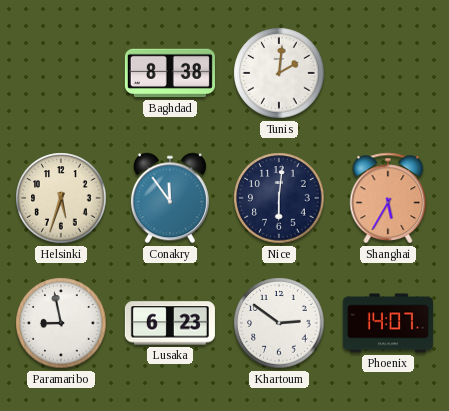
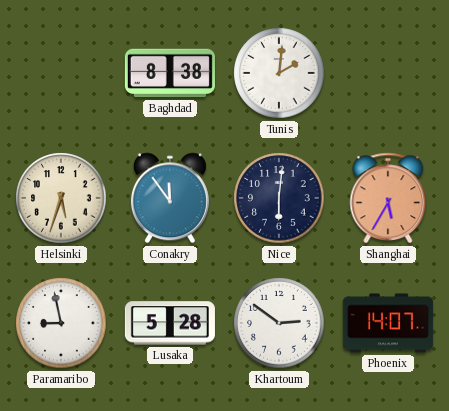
Lusaka: 6:23 -> 5:28 (170, 323)
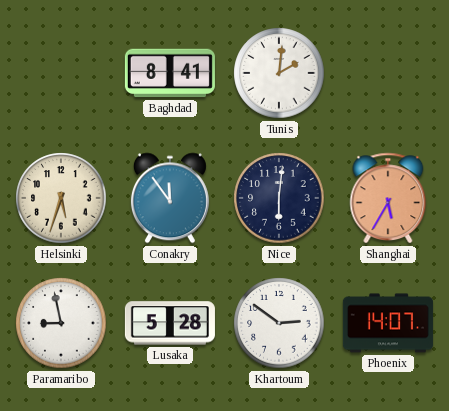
Baghdad: 8:38 -> 8:41 (170, 73)
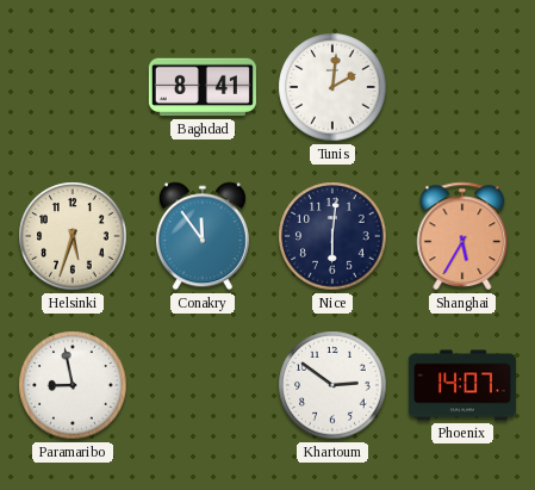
Lusaka: 5:28 -> none (170, 323)
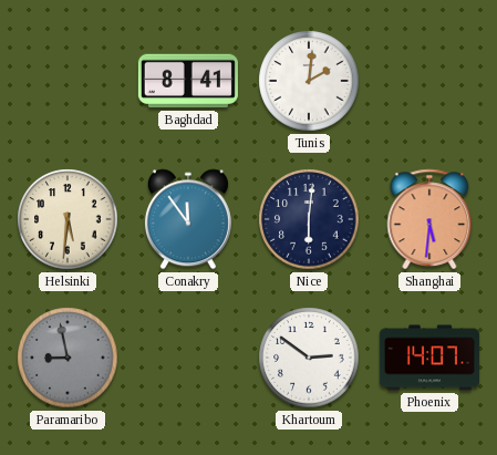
Helsinki: 5:33 -> 5:31 (68, 219)
Shanghai: 5:35 -> 5:31 (429, 219)
Paramaribo dial: white -> grey (68, 358)
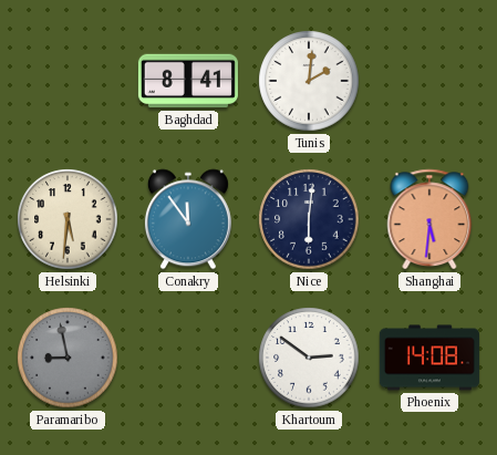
Phoenix: 14:07 -> 14:08 (429, 358)
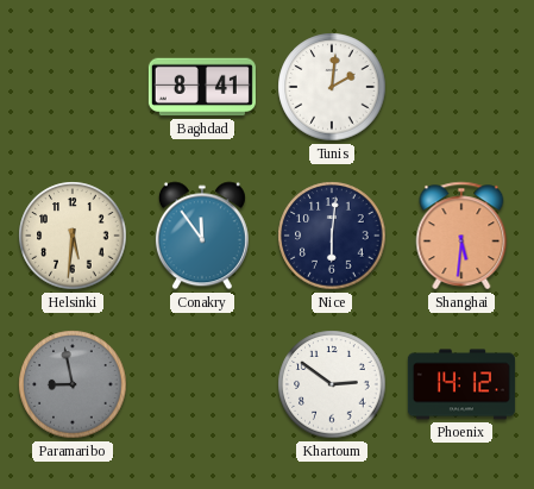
Phoenix: 14:08 -> 14:12 (461, 384)
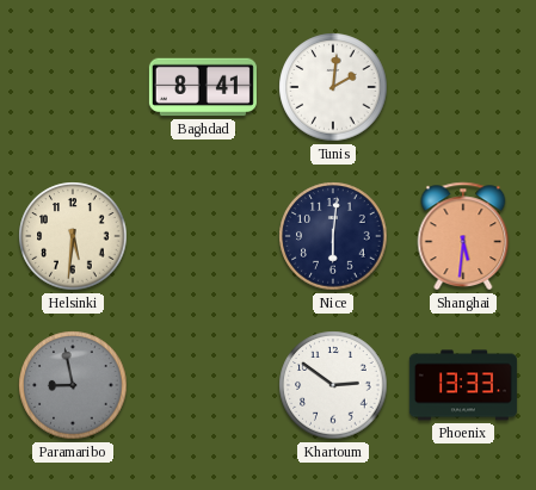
Conakry: 11:54 -> none (202, 236)
Phoenix: 14:12 -> 13:33 (463, 385)
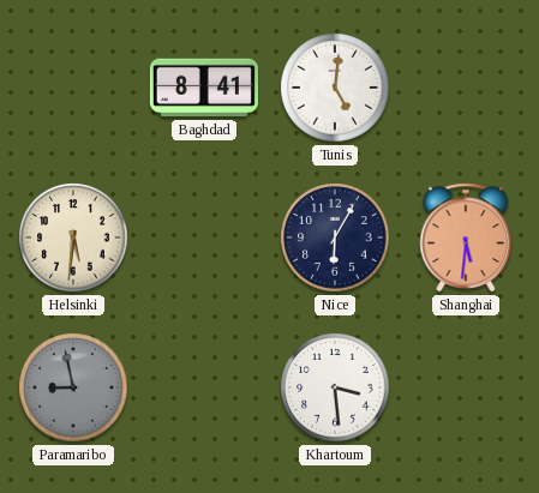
Tunis: 2:01 -> 5:01 (335, 88)
Nice: 6:01 -> 6:05 (335, 238)
Khartoum: 2:51 -> 3:29 (335, 387)
Phoenix: 13:33 -> none (463, 385)
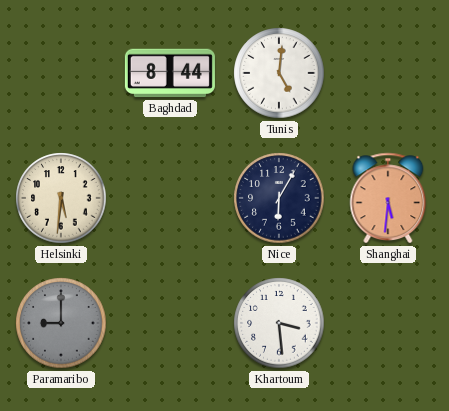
Baghdad: 8:41 -> 8:44 (170, 73)
Paramaribo: 8:58 -> 9:00 (61, 323)
